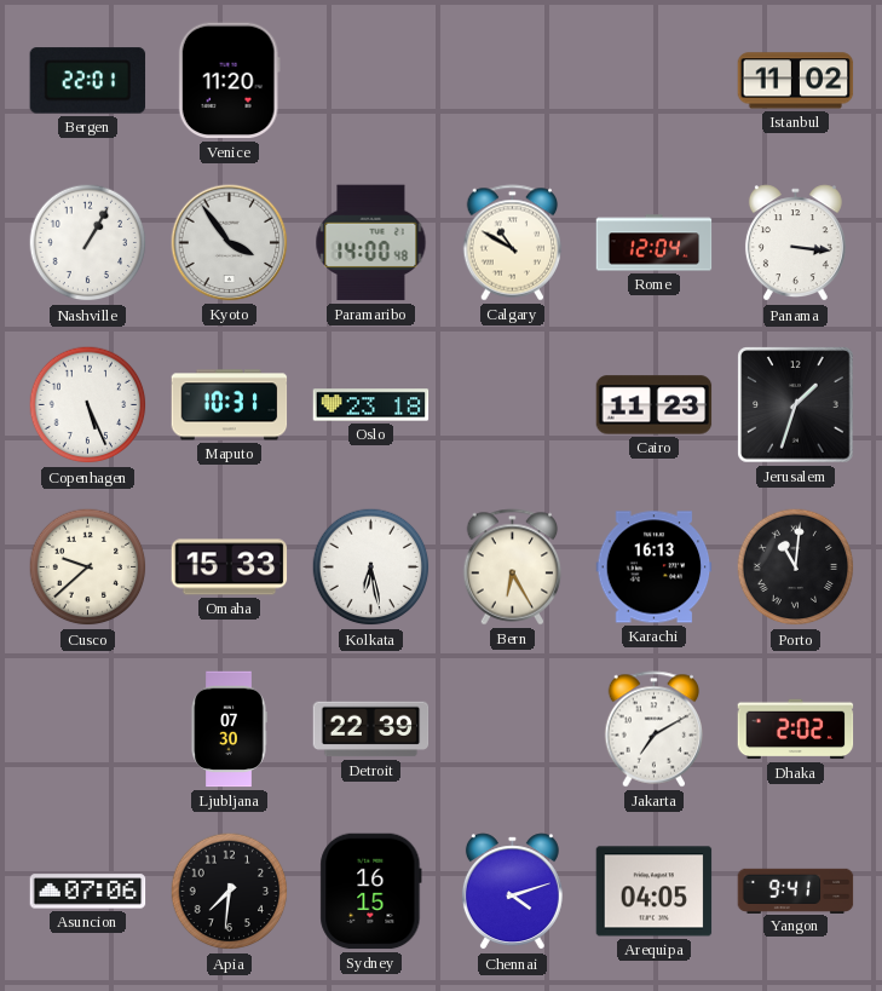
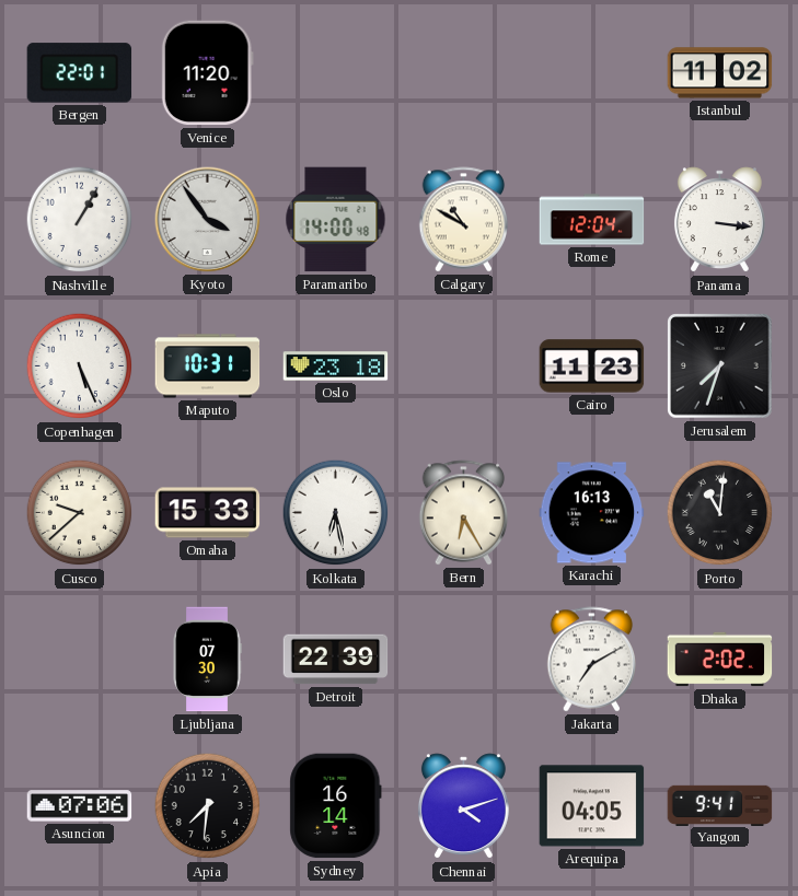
Jerusalem: 1:33 -> 7:33 (720, 366)
Sydney: 16:15 -> 16:14 (336, 806)
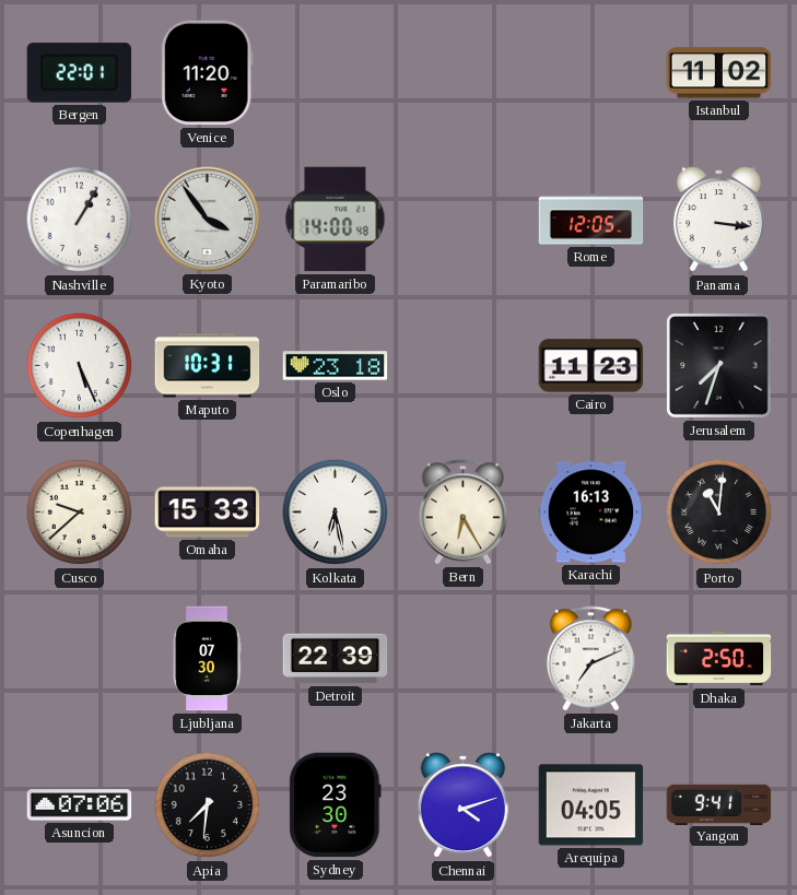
Calgary: 10:50 -> none (464, 220)
Rome: 12:04 -> 12:05 (591, 220)
Jakarta: 7:10 -> 7:11 (591, 659)
Dhaka: 2:02 -> 2:50 (719, 659)
Sydney: 16:14 -> 23:30 (336, 805)
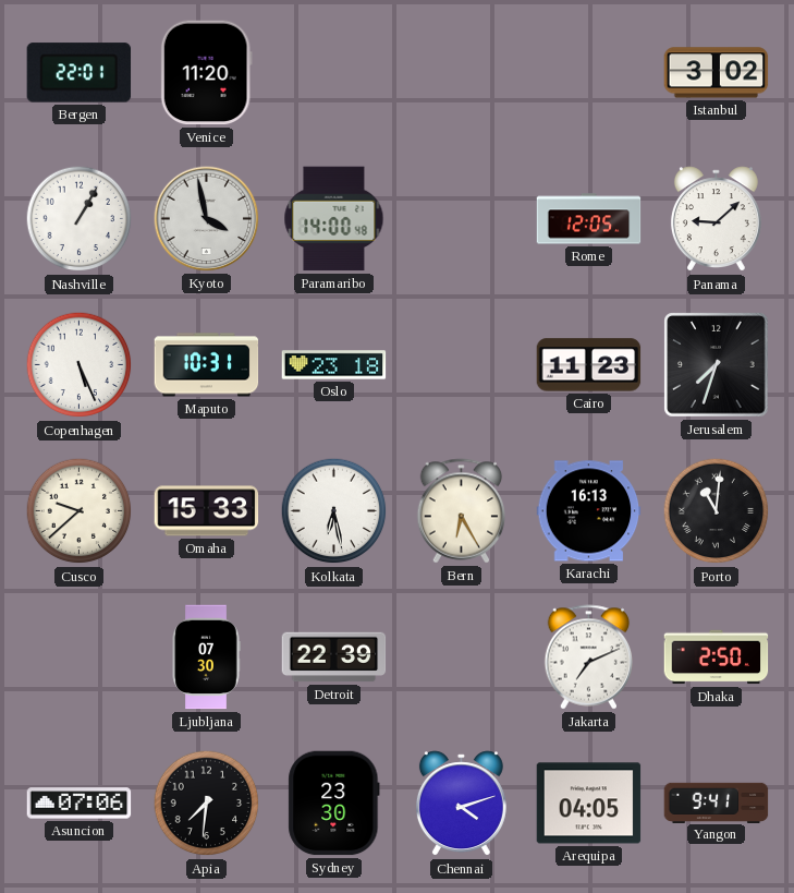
Istanbul: 11:02 -> 3:02 (717, 73)
Kyoto: 3:54 -> 3:58 (207, 219)
Panama: 3:16 -> 9:08 (716, 219)
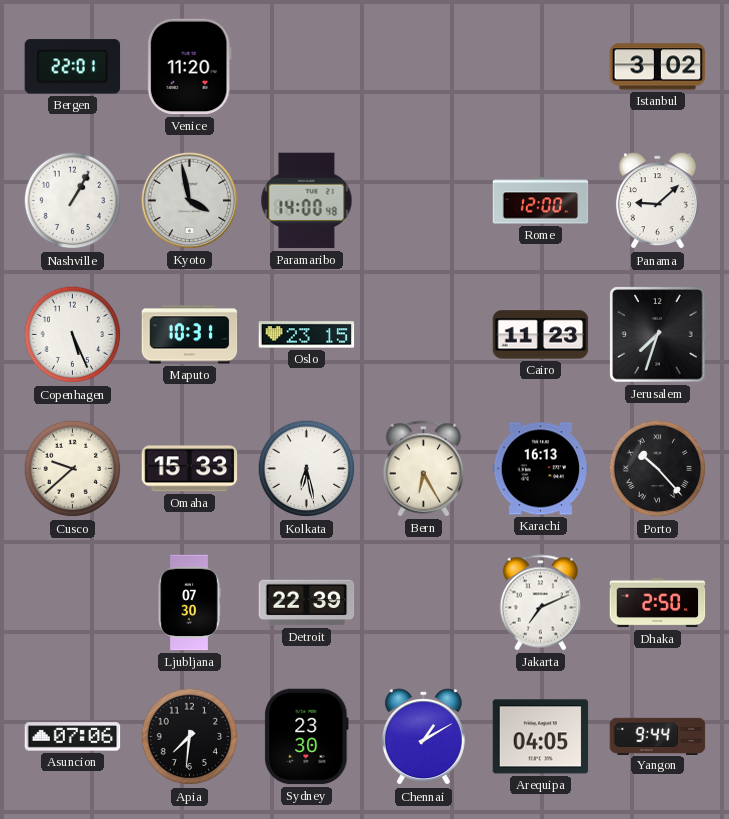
Rome: 12:05 -> 12:00 (541, 201)
Oslo: 23:18 -> 23:15 (307, 335)
Porto: 11:01 -> 10:23 (658, 469)
Chennai: 4:12 -> 1:10 (423, 737)
Yangon: 9:41 -> 9:44 (658, 736)
